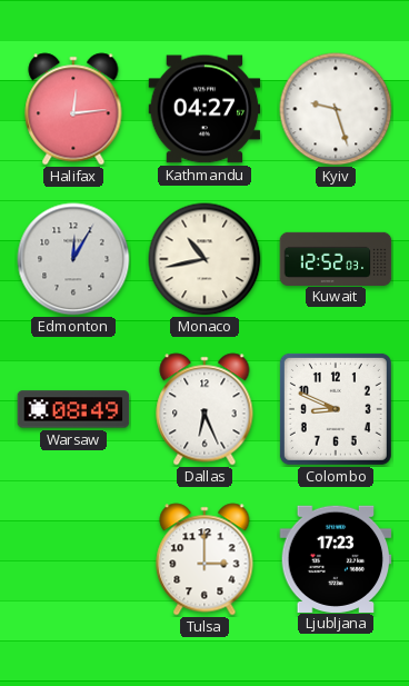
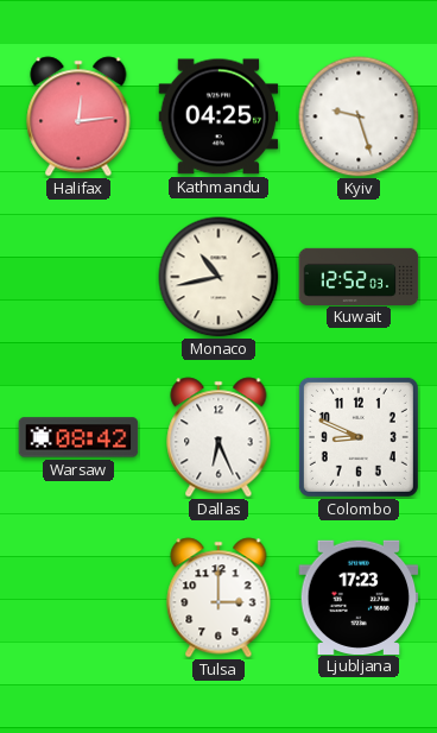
Kathmandu: 04:27 -> 04:25 (218, 116)
Edmonton: 12:05 -> none (73, 259)
Warsaw: 08:49 -> 08:42 (78, 437)
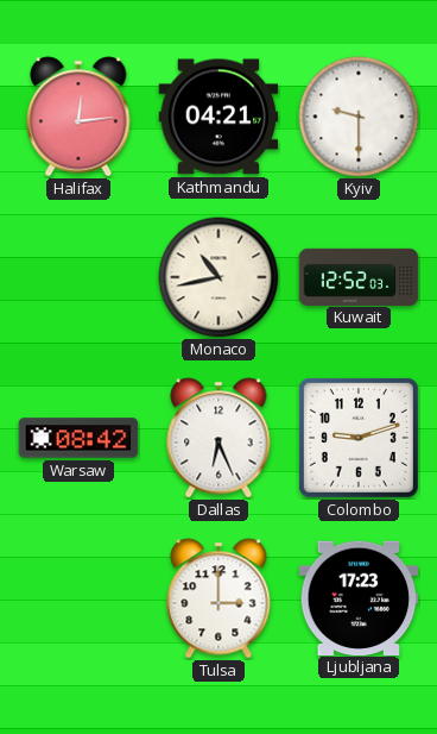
Kathmandu: 04:25 -> 04:21 (218, 117)
Kyiv: 9:27 -> 9:30 (359, 117)
Colombo: 8:49 -> 9:12 (359, 438)
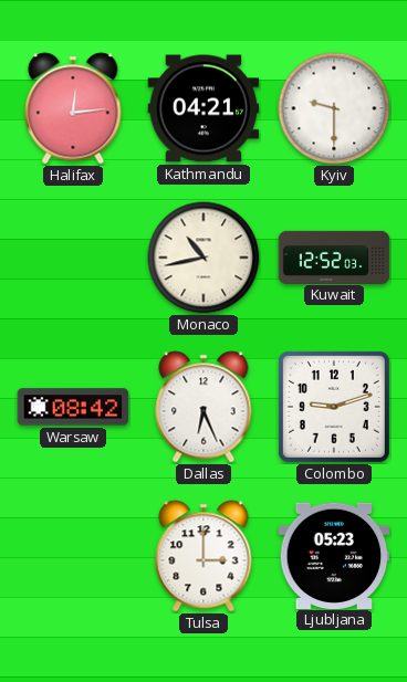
Ljubljana: 17:23 -> 05:23 (334, 555)
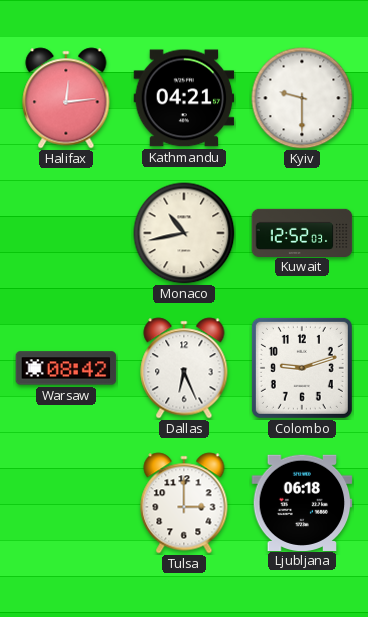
Ljubljana: 05:23 -> 06:18 (302, 502)
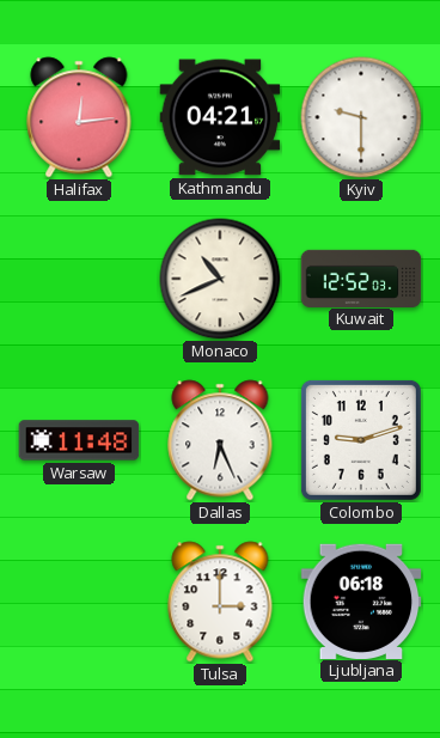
Monaco: 10:43 -> 10:41 (220, 279)
Warsaw: 08:42 -> 11:48 (79, 440)
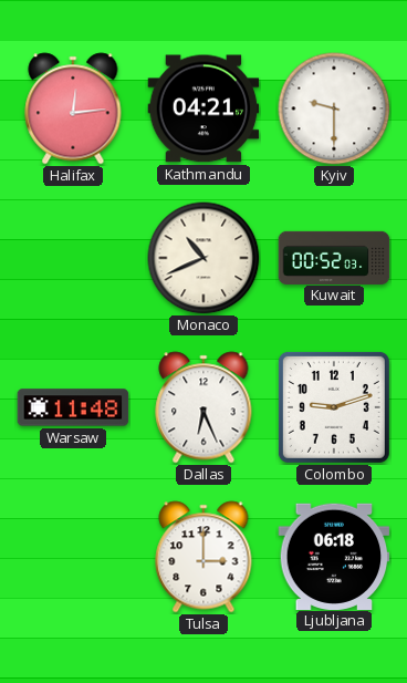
Kuwait: 12:52 -> 00:52 (334, 257)
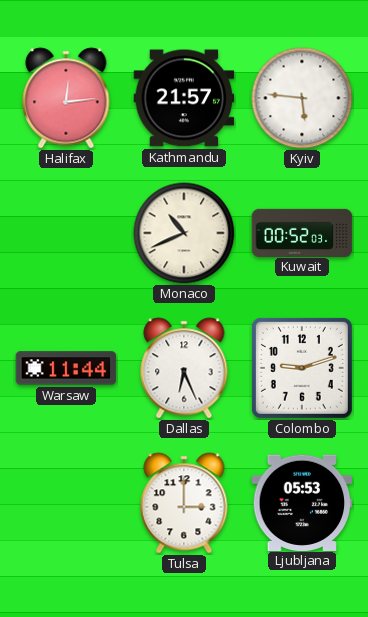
Kathmandu: 04:21 -> 21:57 (184, 98)
Kyiv: 9:30 -> 5:46 (302, 98)
Warsaw: 11:48 -> 11:44 (66, 368)
Ljubljana: 06:18 -> 05:53 (302, 502)
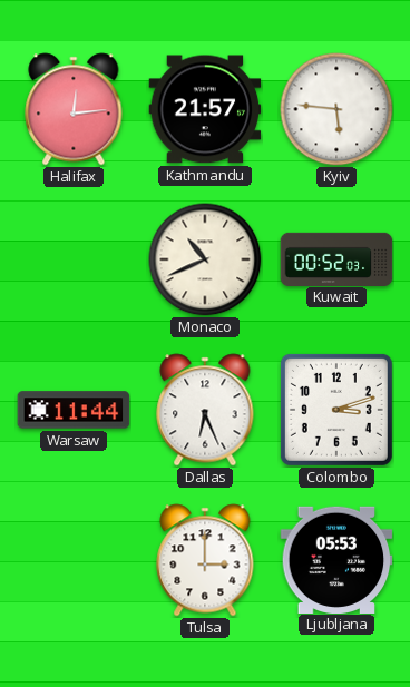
Colombo: 9:12 -> 3:12 (336, 410)
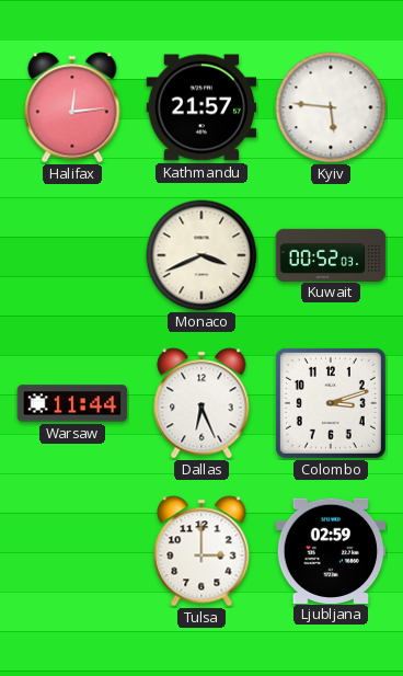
Monaco: 10:41 -> 3:41 (201, 255)
Ljubljana: 05:53 -> 02:59 (331, 550)
